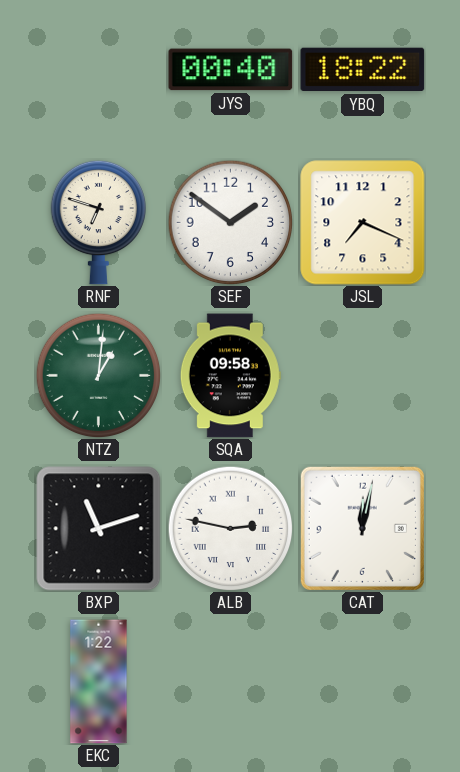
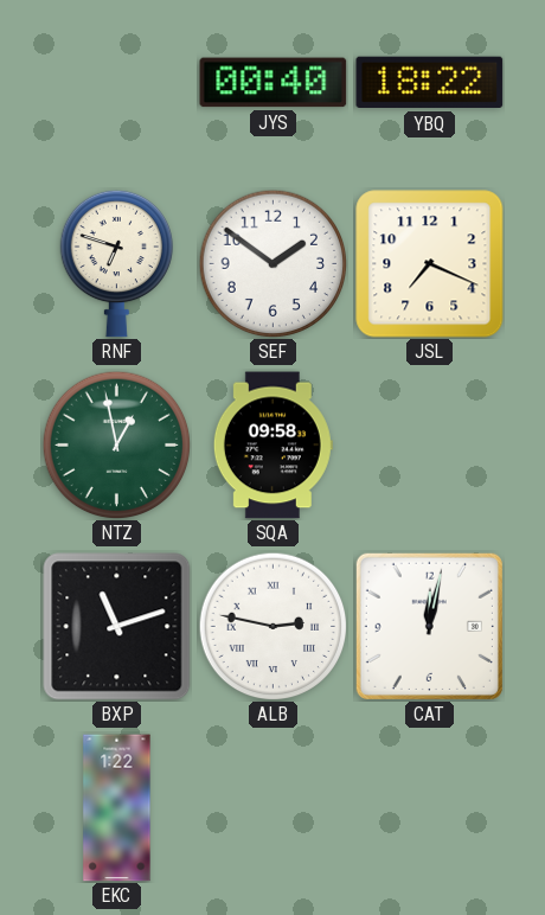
NTZ: 1:01 -> 12:58 (116, 444)
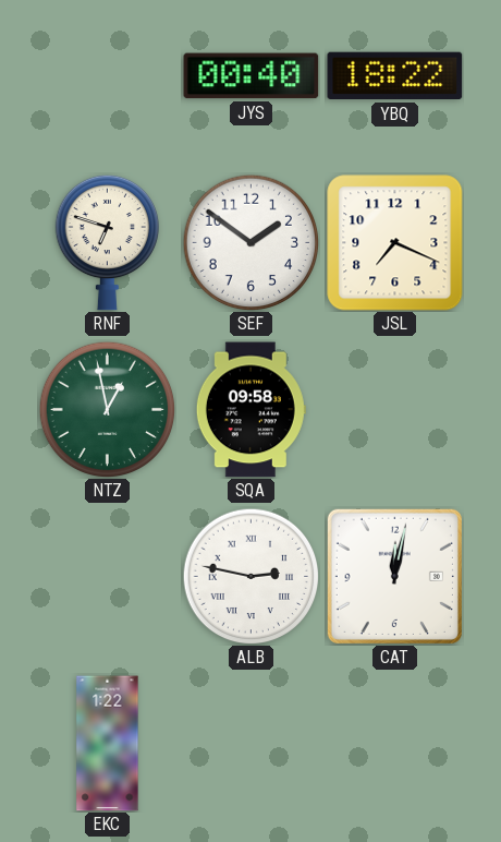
BXP: 11:12 -> none (117, 627)
